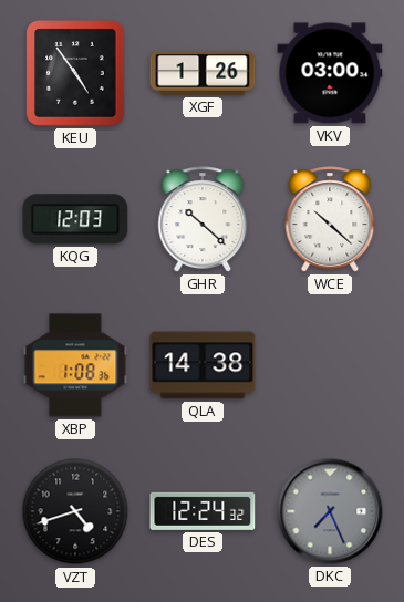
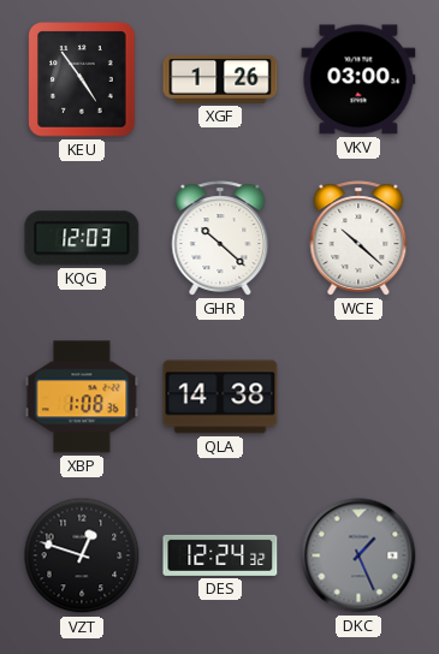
VZT: 4:42 -> 12:48 (82, 555)
DKC: 7:26 -> 1:26 (358, 555)
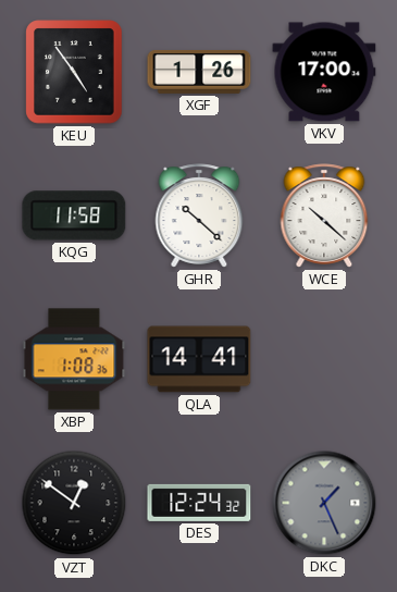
VKV: 03:00 -> 17:00 (324, 72)
KQG: 12:03 -> 11:58 (74, 215)
QLA: 14:38 -> 14:41 (199, 359)
VZT: 12:48 -> 12:51 (74, 503)
